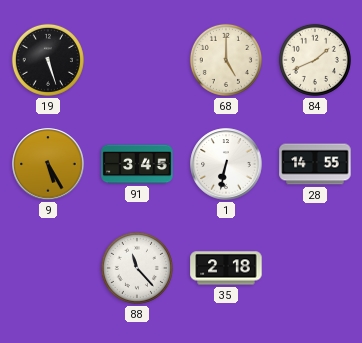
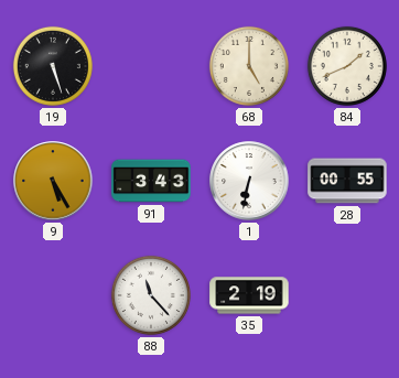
91: 3:45 -> 3:43 (151, 181)
28: 14:55 -> 00:55 (347, 181)
35: 2:18 -> 2:19 (249, 295)
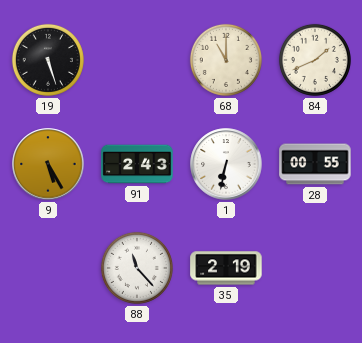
68: 5:00 -> 11:00 (226, 60)
91: 3:43 -> 2:43 (137, 164)
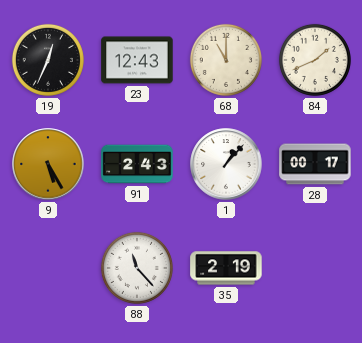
19: 5:27 -> 12:34 (48, 60)
23: none -> 12:43 (137, 60)
1: 6:32 -> 1:07 (226, 164)
28: 00:55 -> 00:17 (315, 164)
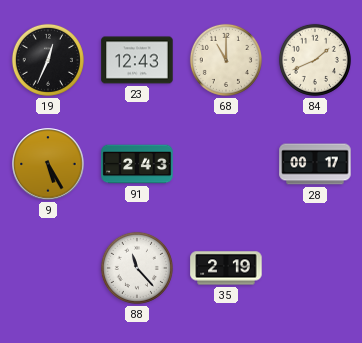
1: 1:07 -> none (226, 164)
